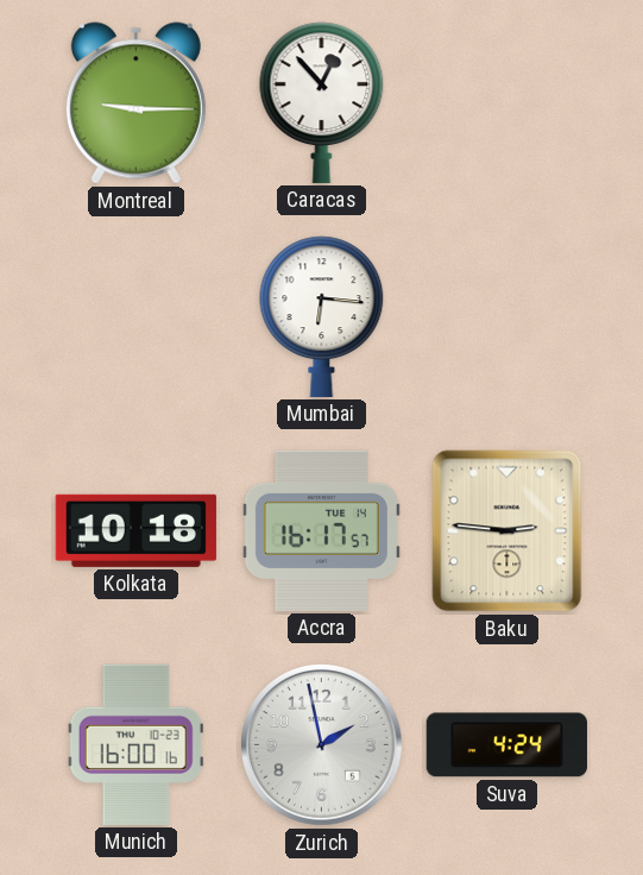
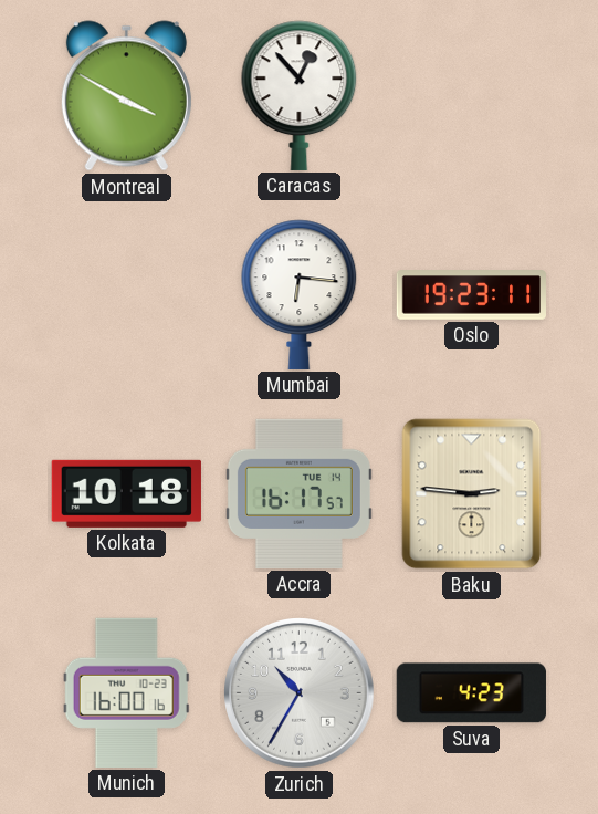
Montreal: 9:15 -> 3:50 (126, 96)
Oslo: none -> 19:23 (472, 295)
Zurich: 1:58 -> 10:35 (300, 693)
Suva: 4:24 -> 4:23 (471, 693)
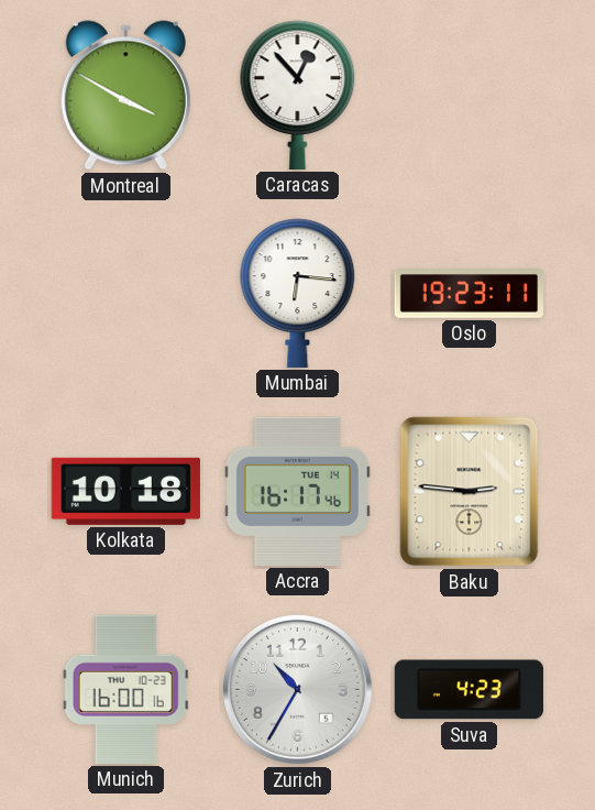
Accra: 16:17:57 -> 16:17:46 (297, 491)
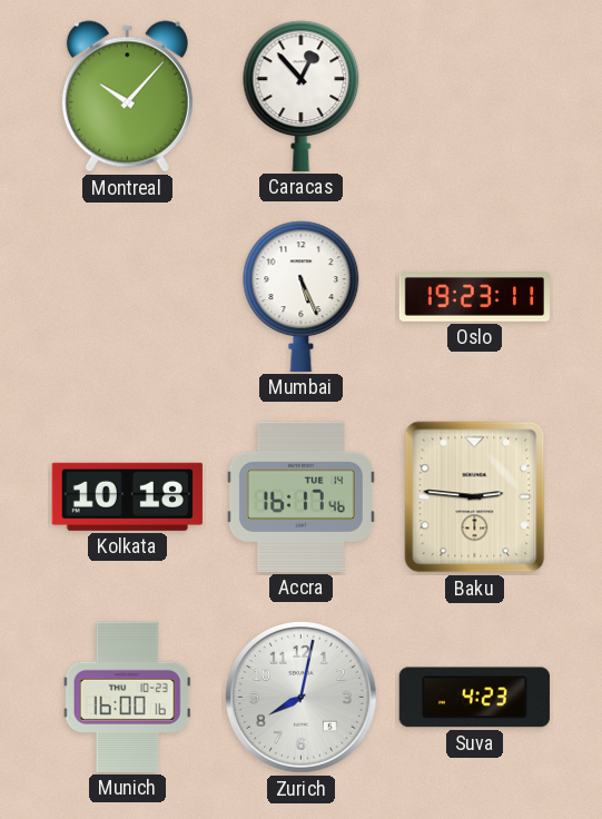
Montreal: 3:50 -> 10:07 (127, 97)
Mumbai: 6:16 -> 5:26 (302, 296)
Zurich: 10:35 -> 8:02 (302, 698)
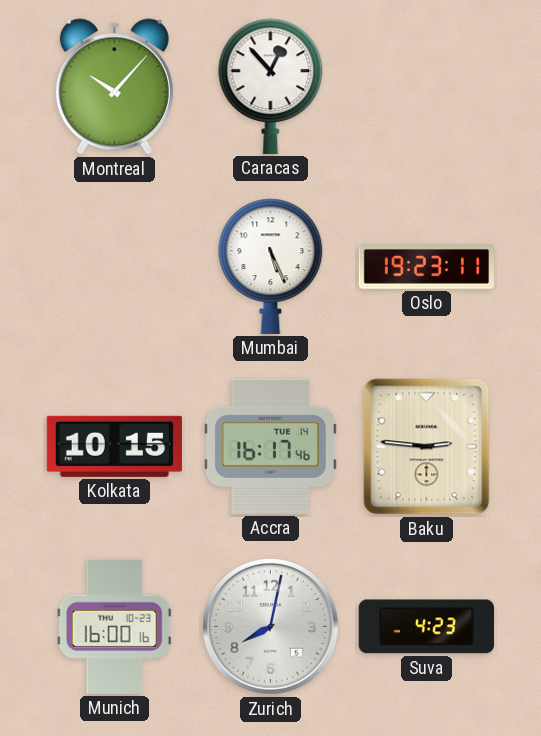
Kolkata: 10:18 -> 10:15 (114, 446)
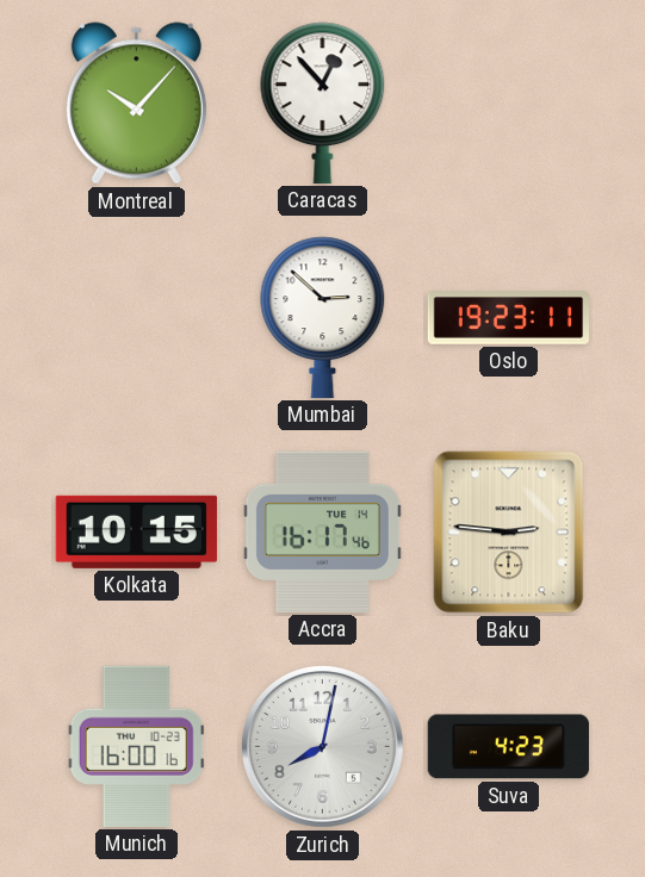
Mumbai: 5:26 -> 2:52 (323, 317)
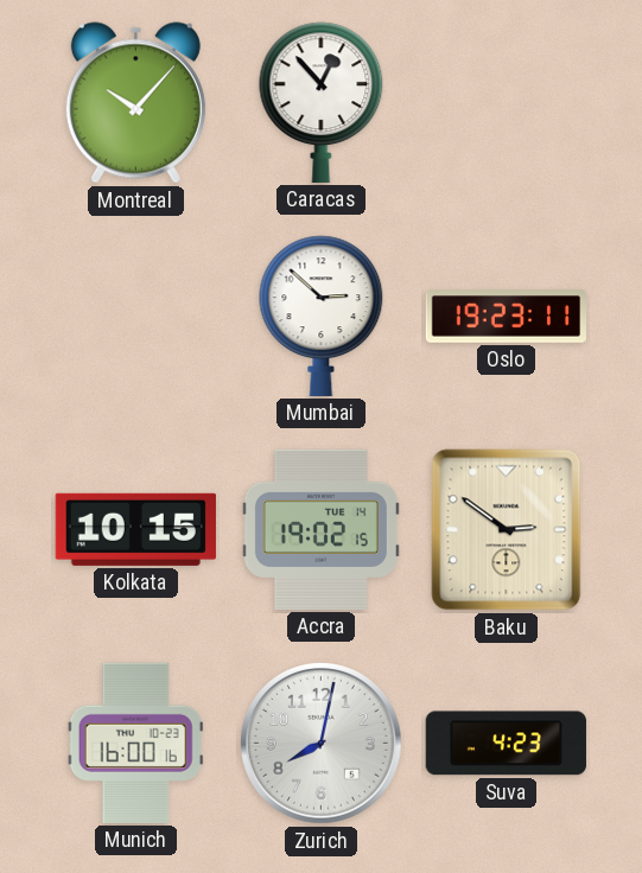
Accra: 16:17 -> 19:02 (320, 529)
Baku: 2:46 -> 2:51 (507, 530)
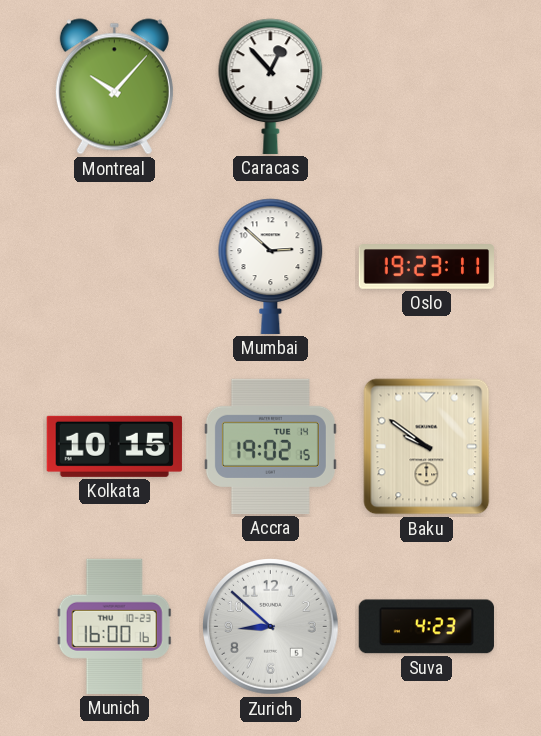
Baku: 2:51 -> 9:51 (427, 447)
Zurich: 8:02 -> 8:52 (271, 627)
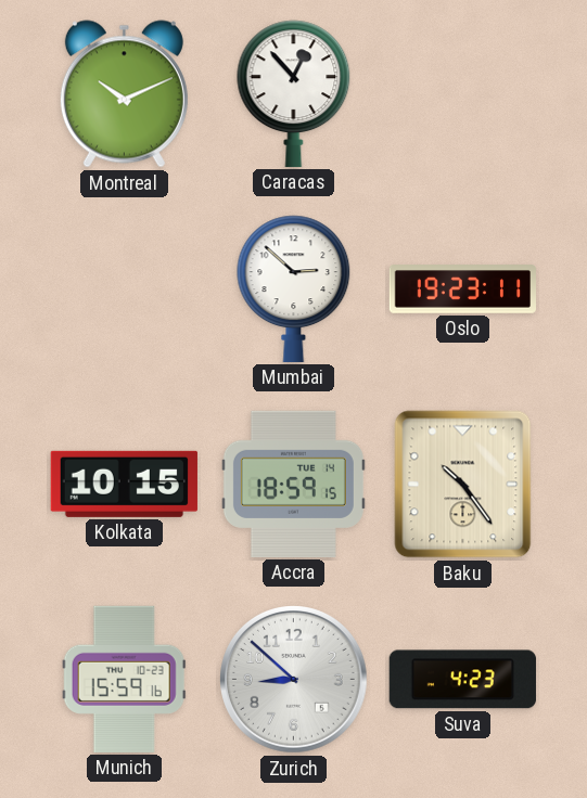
Montreal: 10:07 -> 10:11 (124, 94)
Accra: 19:02 -> 18:59 (293, 484)
Baku: 9:51 -> 10:24 (463, 485)
Munich: 16:00 -> 15:59 (124, 679)
